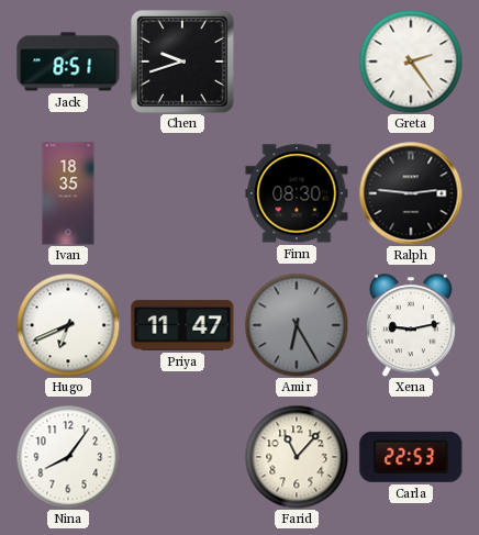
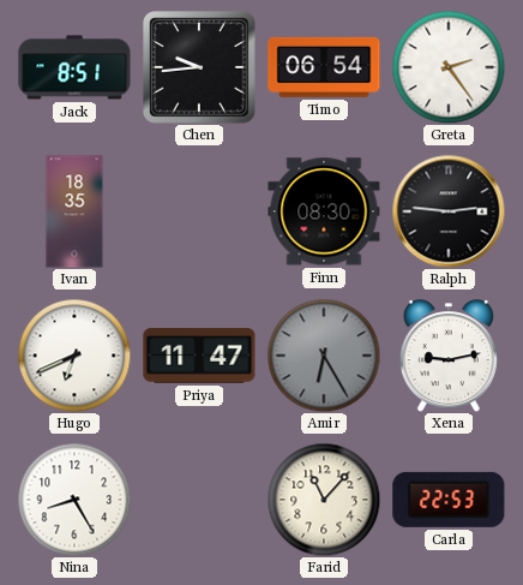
Chen: 9:42 -> 9:44 (199, 67)
Timo: none -> 06:54 (324, 67)
Nina: 8:06 -> 8:25 (74, 500)
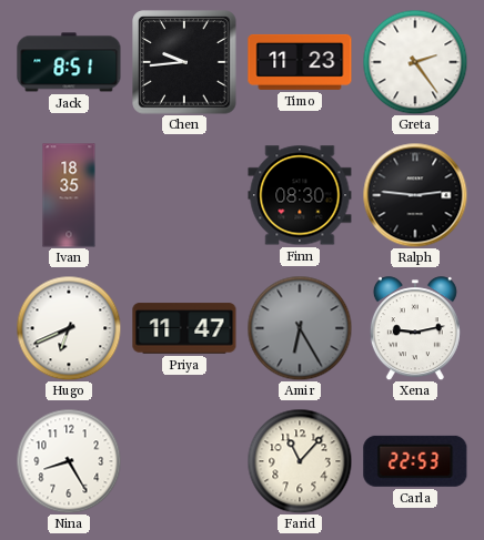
Timo: 06:54 -> 11:23 (300, 62)
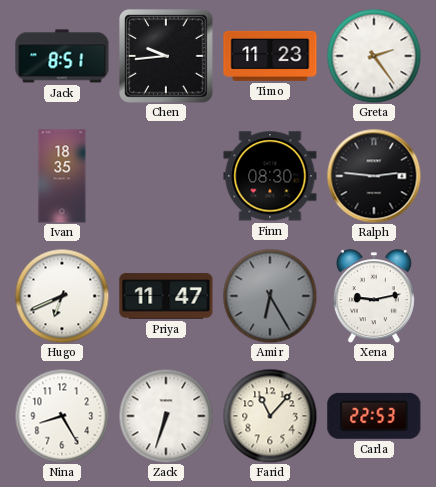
Zack: none -> 6:33 (166, 416)
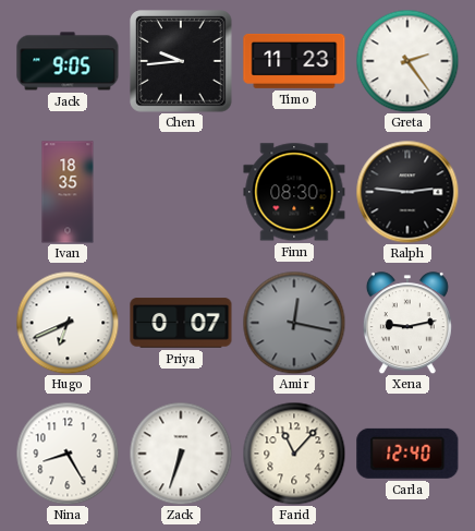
Jack: 8:51 -> 9:05 (68, 61)
Priya: 11:47 -> 0:07 (181, 323)
Amir: 6:25 -> 12:17 (294, 323)
Carla: 22:53 -> 12:40 (407, 454)
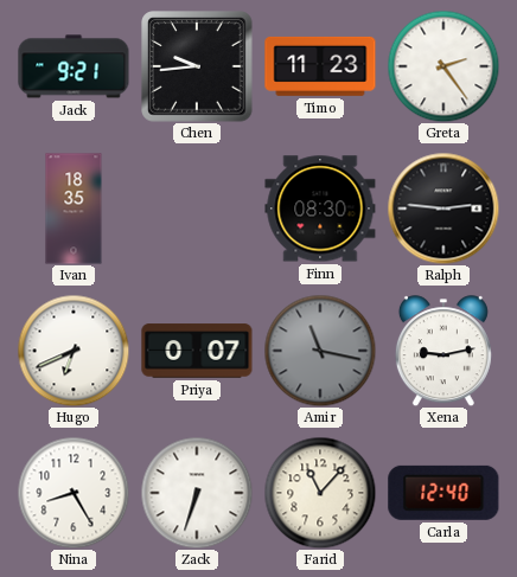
Jack: 9:05 -> 9:21 (74, 66)
Amir: 12:17 -> 11:17 (320, 351)
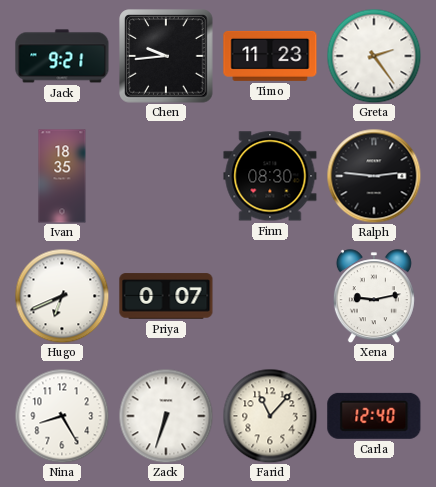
Amir: 11:17 -> none (320, 351)
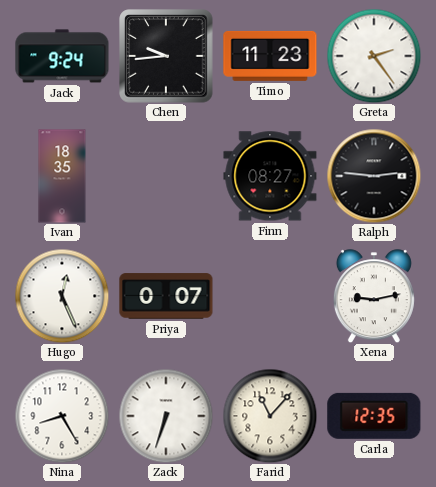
Jack: 9:21 -> 9:24 (62, 56)
Finn: 08:30 -> 08:27 (270, 176)
Hugo: 6:41 -> 12:26 (62, 296)
Carla: 12:40 -> 12:35 (374, 416)
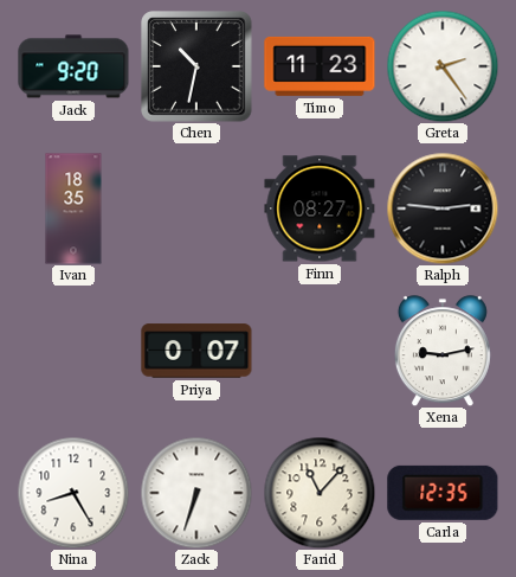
Jack: 9:24 -> 9:20 (73, 66)
Chen: 9:44 -> 10:32 (196, 66)
Hugo: 12:26 -> none (62, 296)
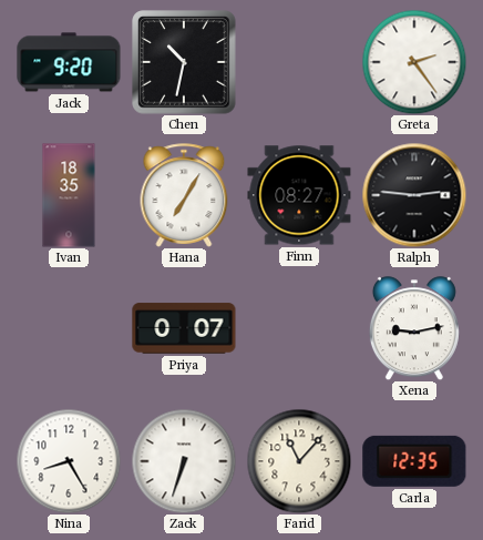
Timo: 11:23 -> none (320, 66)
Hana: none -> 7:05 (184, 195)
